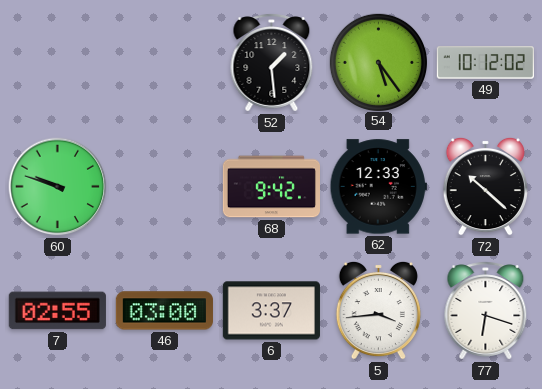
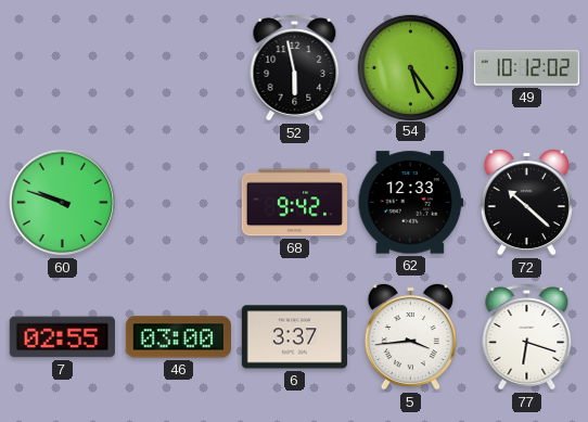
52: 1:29 -> 5:58 (295, 68)
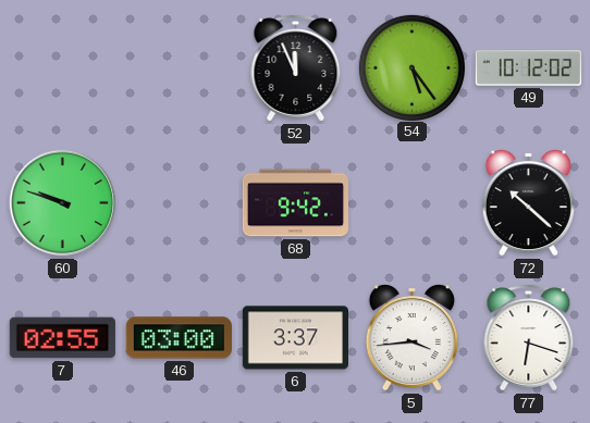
52: 5:58 -> 11:56 (296, 69)
62: 12:33 -> none (410, 203)
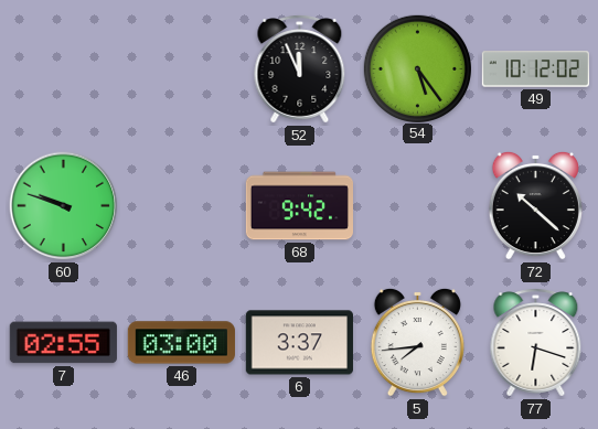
5: 3:44 -> 7:44 (417, 342)
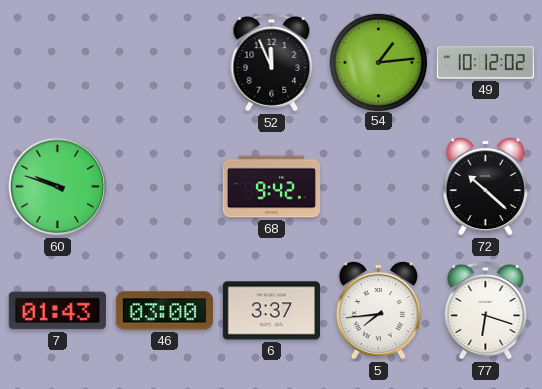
54: 5:24 -> 1:14 (378, 62)
7: 02:55 -> 01:43 (57, 311)
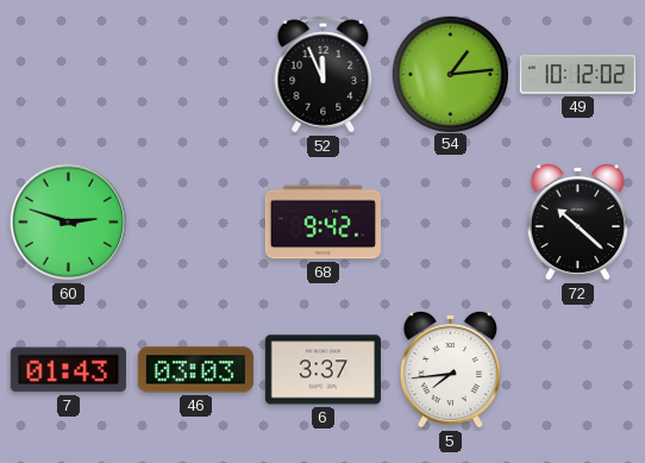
60: 9:48 -> 2:48 (69, 223)
46: 03:00 -> 03:03 (195, 370)
77: 6:18 -> none (486, 311)
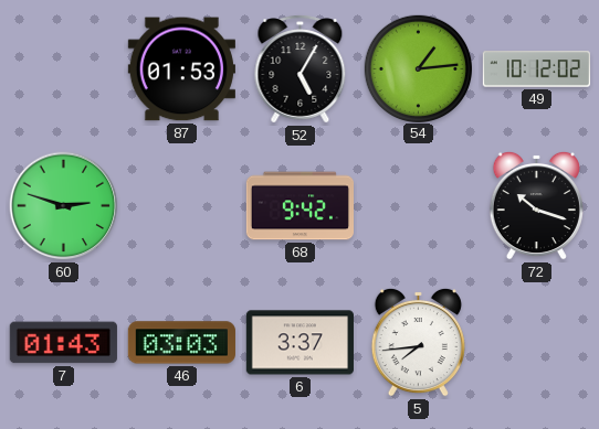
87: none -> 01:53 (181, 69)
52: 11:56 -> 5:05 (301, 69)
72: 10:22 -> 10:18 (536, 205)
